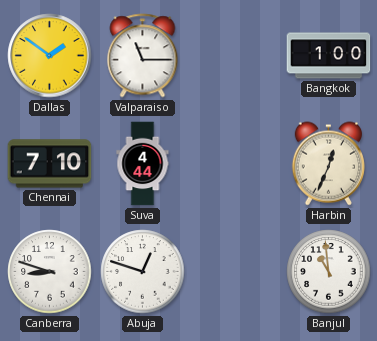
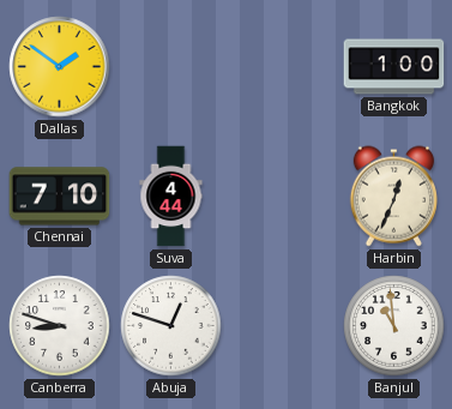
Valparaiso: 11:15 -> none (143, 56)
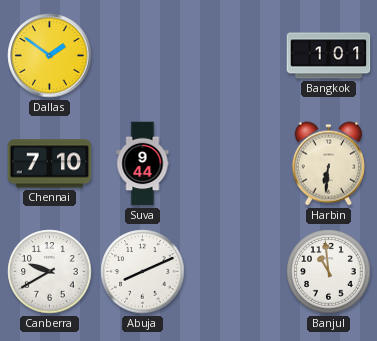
Bangkok: 1:00 -> 1:01 (329, 56)
Suva: 4:44 -> 9:44 (143, 164)
Harbin: 12:34 -> 6:31 (328, 164)
Canberra: 8:48 -> 9:40 (50, 272)
Abuja: 12:48 -> 8:11 (143, 272)
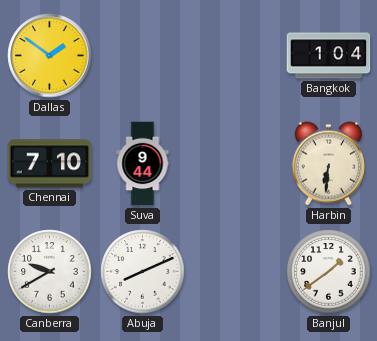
Bangkok: 1:01 -> 1:04 (329, 56)
Banjul: 10:59 -> 1:39 (329, 272)
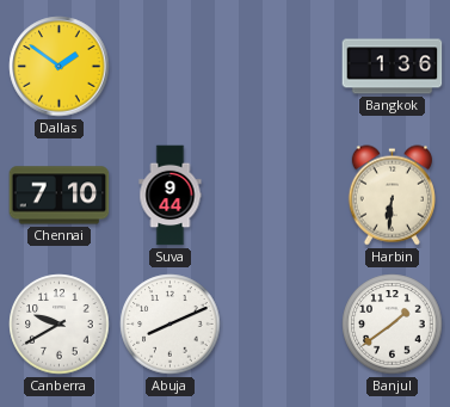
Bangkok: 1:04 -> 1:36 (393, 67)
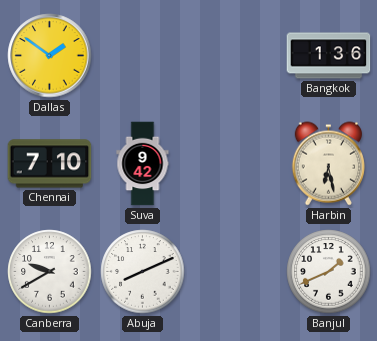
Suva: 9:44 -> 9:42 (143, 164)
Harbin: 6:31 -> 6:28 (328, 164)
Banjul: 1:39 -> 1:41 (329, 272)
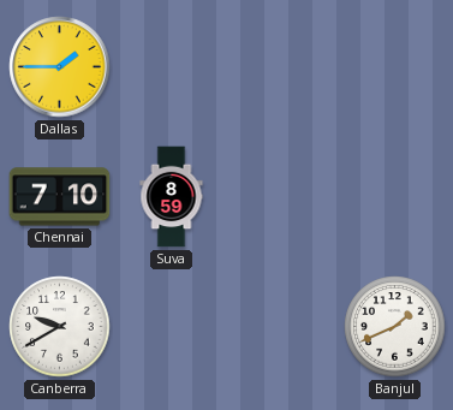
Dallas: 1:51 -> 1:45 (60, 67)
Bangkok: 1:36 -> none (329, 56)
Suva: 9:42 -> 8:59 (172, 197)
Harbin: 6:28 -> none (328, 164)
Abuja: 8:11 -> none (143, 272)
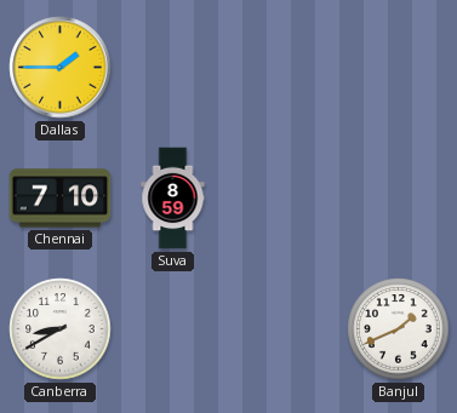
Canberra: 9:40 -> 8:40 (61, 329)
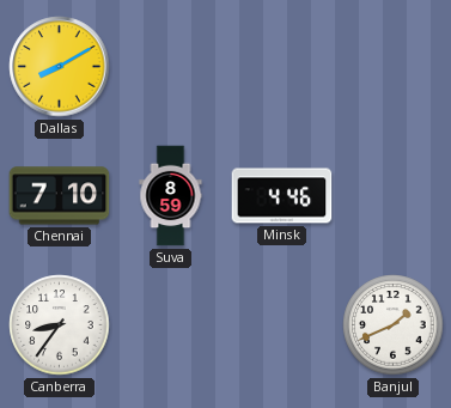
Dallas: 1:45 -> 8:10 (60, 67)
Minsk: none -> 4:46 (282, 196)
Canberra: 8:40 -> 8:36 (60, 325)
